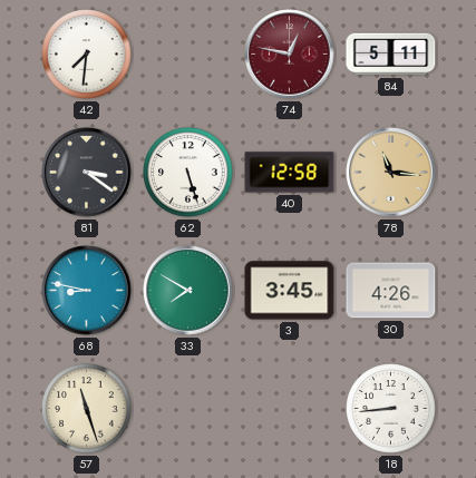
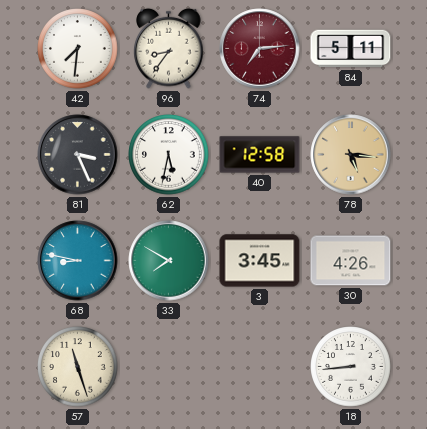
96: none -> 8:36 (169, 48)
74: 12:47 -> 7:14 (260, 49)
81: 3:21 -> 3:26 (78, 155)
62: 5:27 -> 5:32 (169, 155)
78: 11:16 -> 5:16 (351, 155)
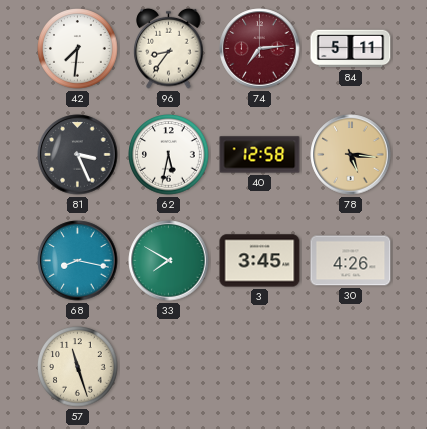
68: 8:47 -> 8:17 (78, 261)
18: 8:44 -> none (351, 367)
